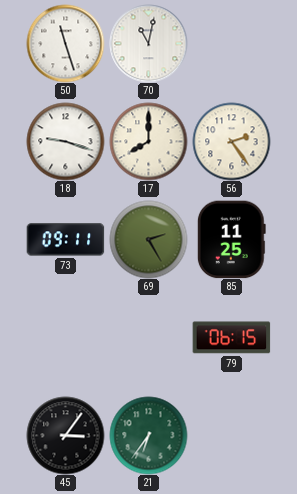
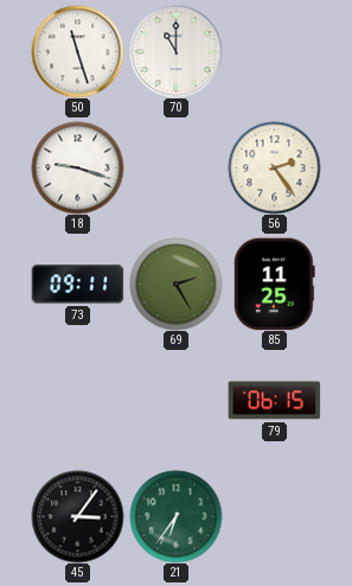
70: 11:02 -> 11:00 (175, 51)
17: 8:00 -> none (148, 141)
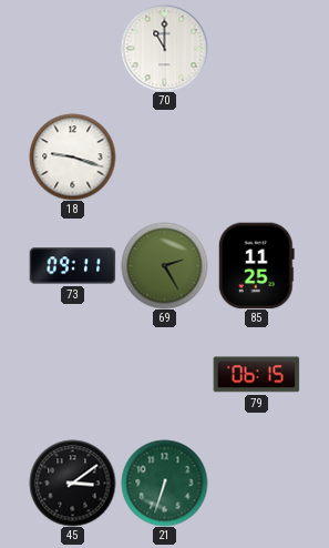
50: 11:27 -> none (77, 51)
56: 2:24 -> none (274, 167)
45: 3:06 -> 3:09 (72, 483)
21: 6:36 -> 6:33 (164, 483)
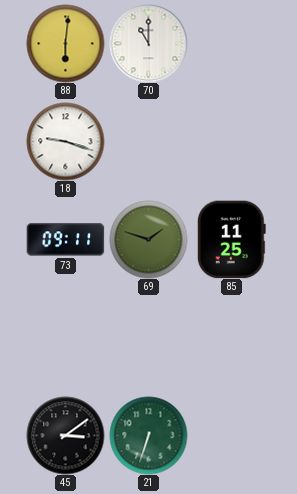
88: none -> 6:01 (65, 43)
69: 2:25 -> 1:48 (148, 239)
79: 06:15 -> none (256, 375)
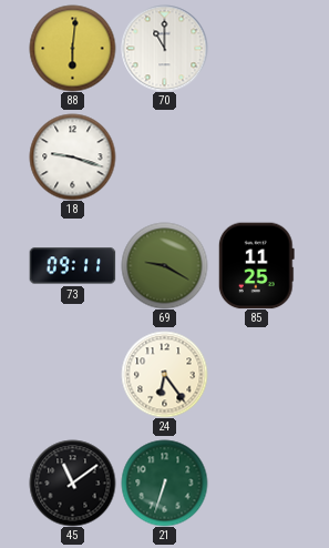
69: 1:48 -> 9:20 (164, 265)
24: none -> 6:24 (164, 374)
45: 3:09 -> 11:09 (72, 483)
